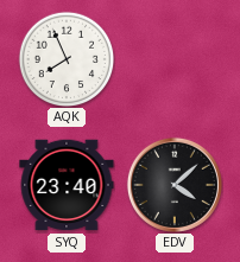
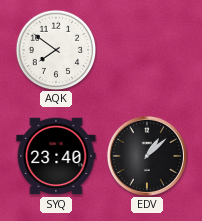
AQK: 7:56 -> 7:51 (56, 50)
EDV: 4:08 -> 1:08 (147, 156)
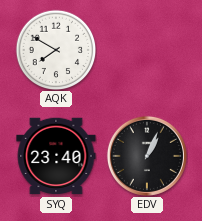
AQK: 7:51 -> 7:50 (56, 50)
EDV: 1:08 -> 1:04 (147, 156)
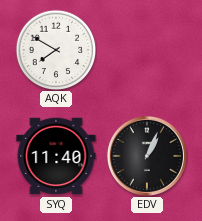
SYQ: 23:40 -> 11:40 (56, 156)
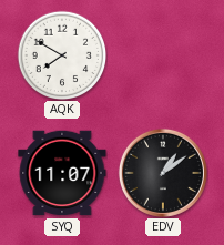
SYQ: 11:40 -> 11:07 (62, 173)
EDV: 1:04 -> 1:09 (163, 173)
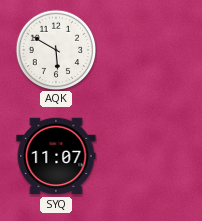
AQK: 7:50 -> 5:50 (56, 50)
EDV: 1:09 -> none (163, 173)
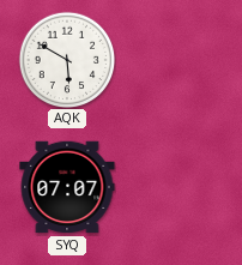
SYQ: 11:07 -> 07:07 (67, 187)
